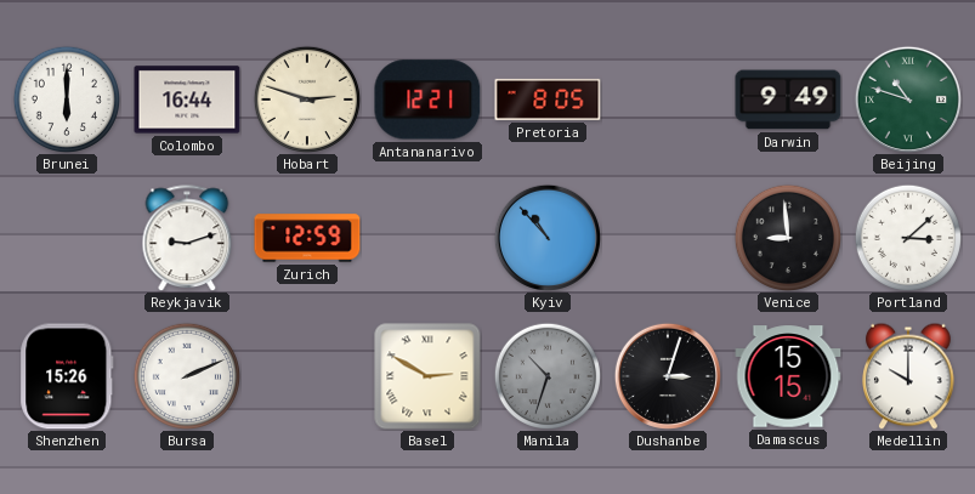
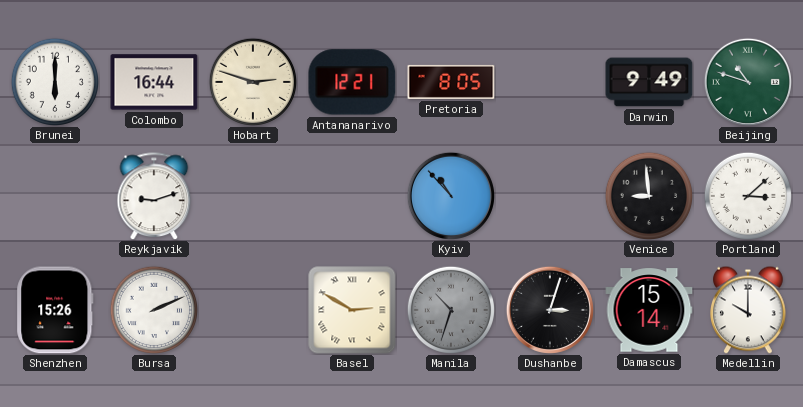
Zurich: 12:59 -> none (307, 238)
Damascus: 15:15 -> 15:14 (649, 310)
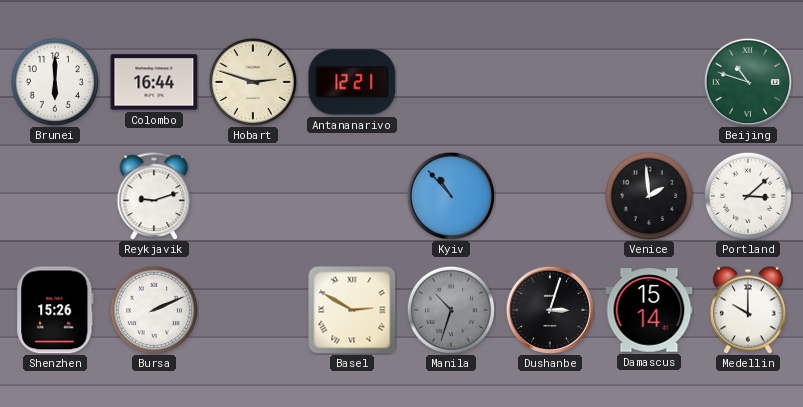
Pretoria: 8:05 -> none (451, 82)
Darwin: 9:49 -> none (649, 82)
Venice: 8:59 -> 1:59 (648, 195)
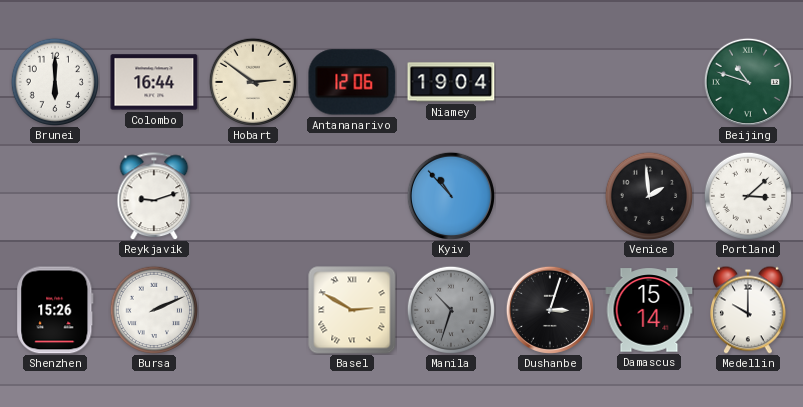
Hobart: 2:48 -> 2:51 (252, 81)
Antananarivo: 12:21 -> 12:06 (352, 82)
Niamey: none -> 19:04 (451, 82)
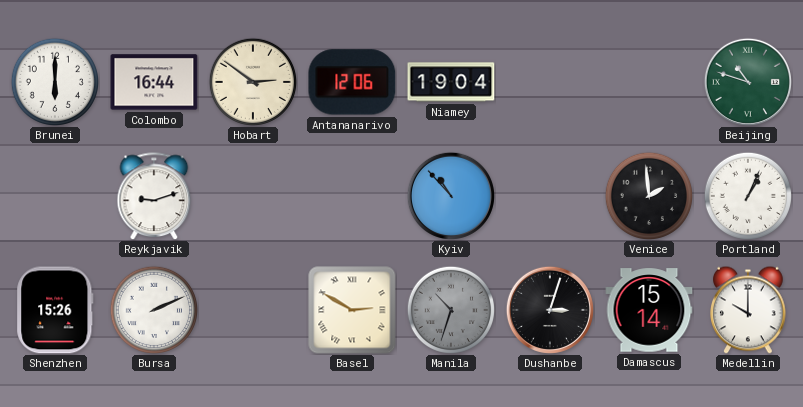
Portland: 3:08 -> 1:04 (747, 195)
